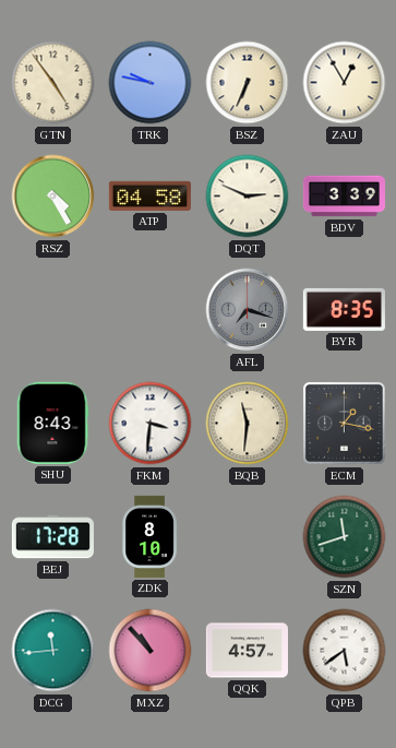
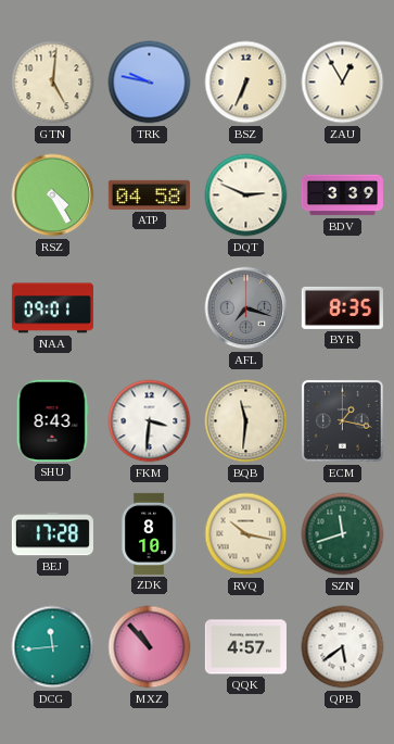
GTN: 4:54 -> 5:01 (53, 83)
NAA: none -> 09:01 (52, 308)
RVQ: none -> 10:17 (246, 534)
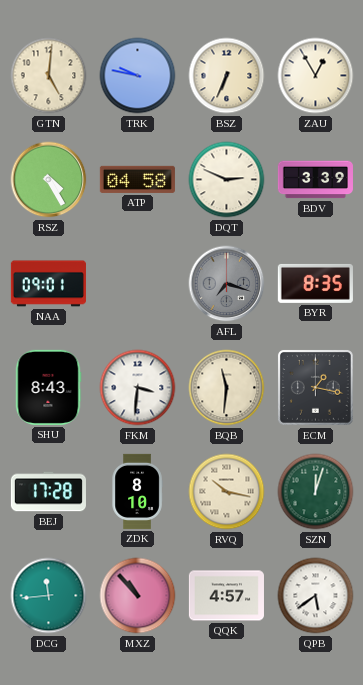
SZN: 11:42 -> 12:03 (316, 492)
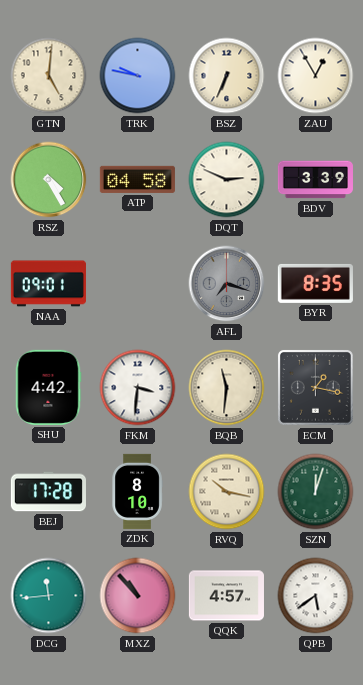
SHU: 8:43 -> 4:42 (48, 387)
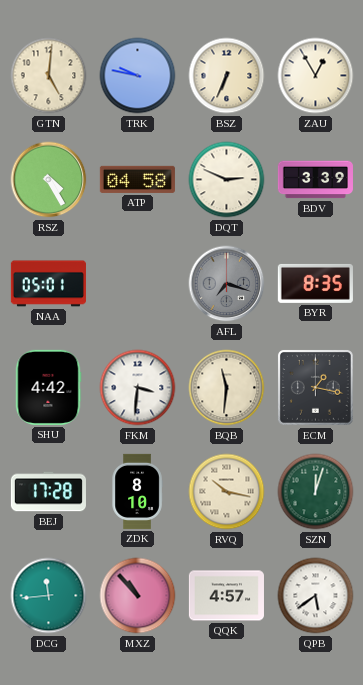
NAA: 09:01 -> 05:01 (48, 284)
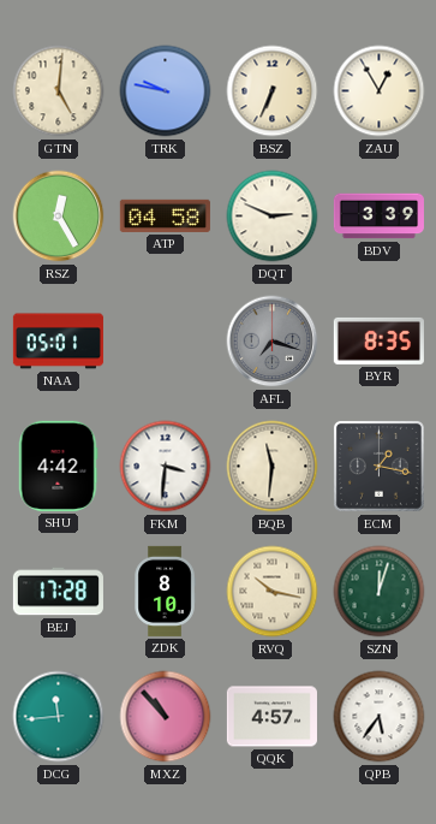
RSZ: 4:25 -> 12:25 (59, 217)
QPB: 5:39 -> 5:36 (380, 717)
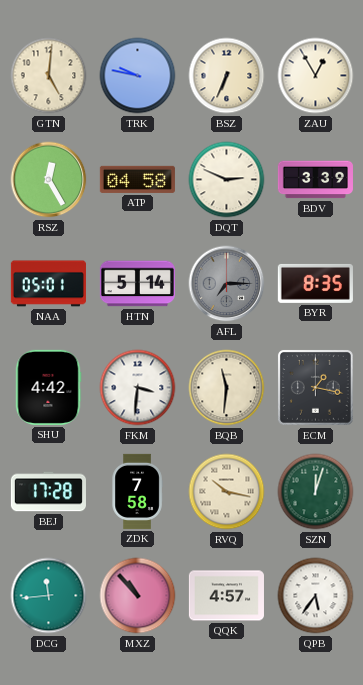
HTN: none -> 5:14 (137, 284)
AFL: 7:18 -> 7:15 (227, 284)
ZDK: 8:10 -> 7:58 (137, 491)
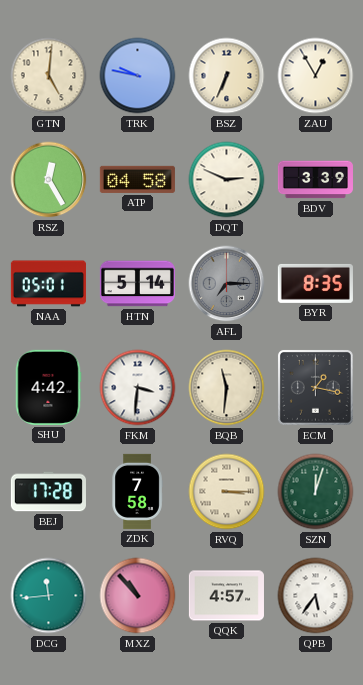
RVQ: 10:17 -> 3:15 (227, 492)
